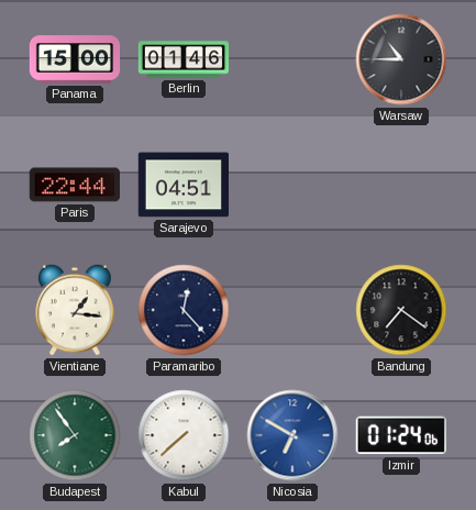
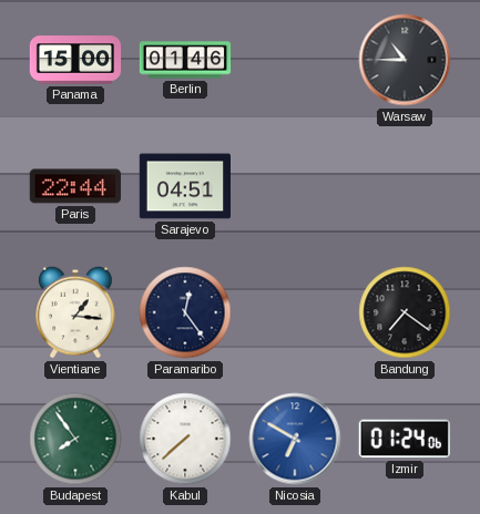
Paramaribo: 12:23 -> 12:24 (185, 312)
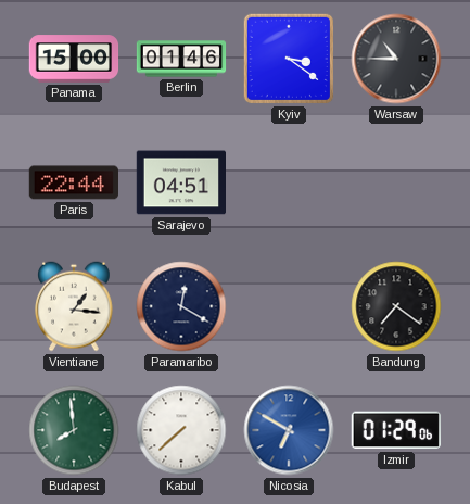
Kyiv: none -> 3:21 (289, 59)
Paramaribo: 12:24 -> 12:20 (181, 306)
Budapest: 7:54 -> 7:59 (74, 430)
Izmir: 01:24 -> 01:29 (396, 430)
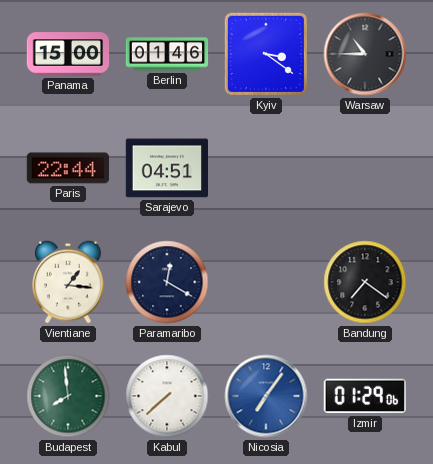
Nicosia: 6:50 -> 7:06 (266, 396)
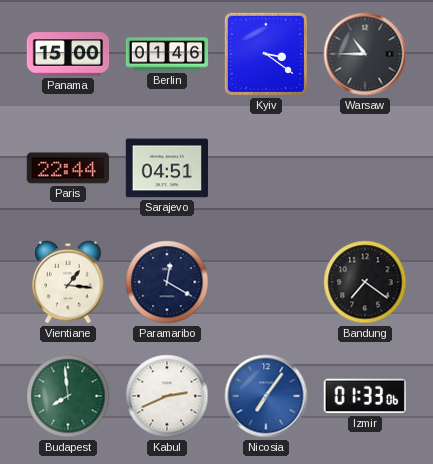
Kabul: 7:38 -> 2:41 (167, 396)
Izmir: 01:29 -> 01:33 (365, 396)
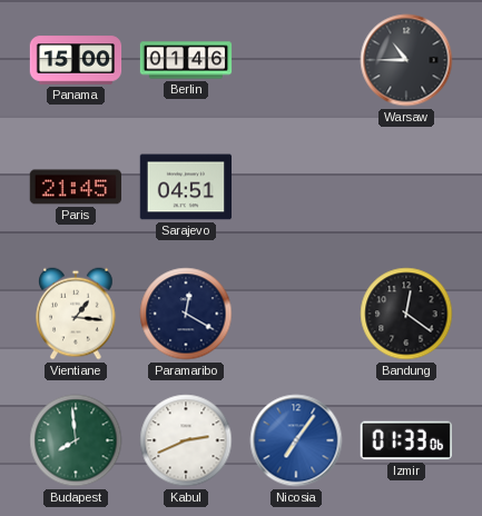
Kyiv: 3:21 -> none (266, 54)
Paris: 22:44 -> 21:45 (75, 187)
Bandung: 7:21 -> 12:21 (406, 314)
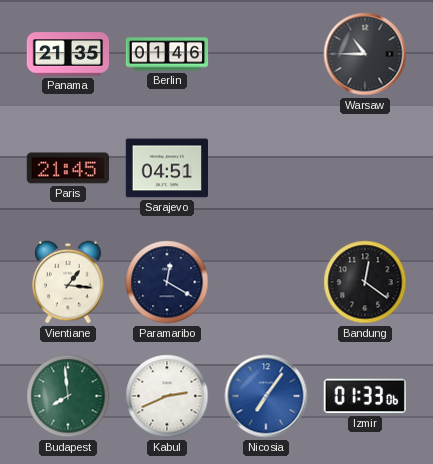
Panama: 15:00 -> 21:35 (68, 54)
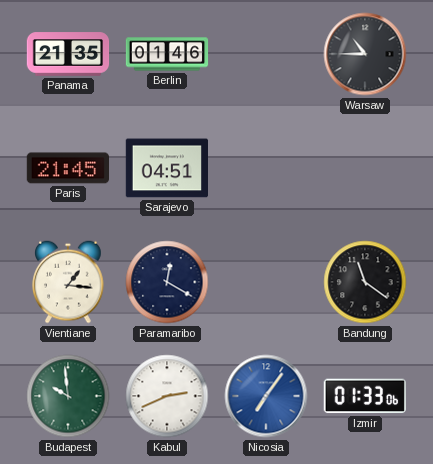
Bandung: 12:21 -> 11:21 (365, 282)
Budapest: 7:59 -> 9:59 (68, 396)
